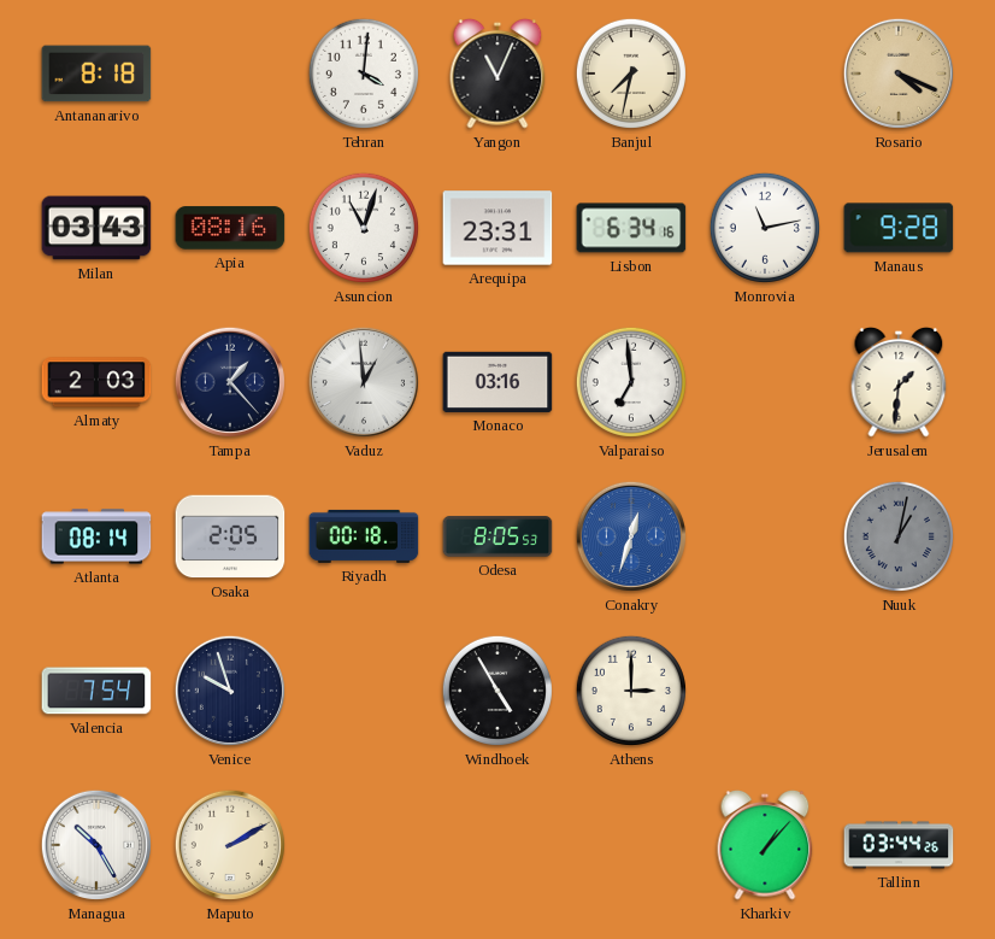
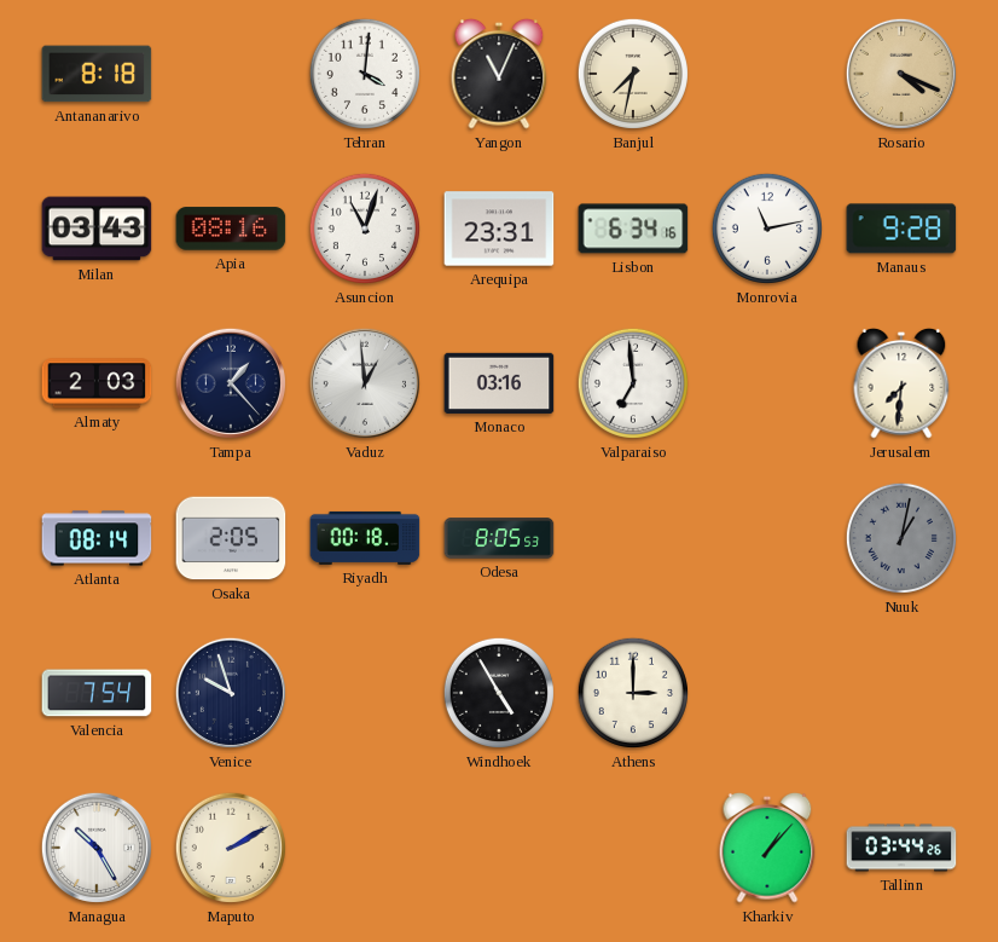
Jerusalem: 1:31 -> 7:31 (901, 383)
Conakry: 12:33 -> none (631, 536)
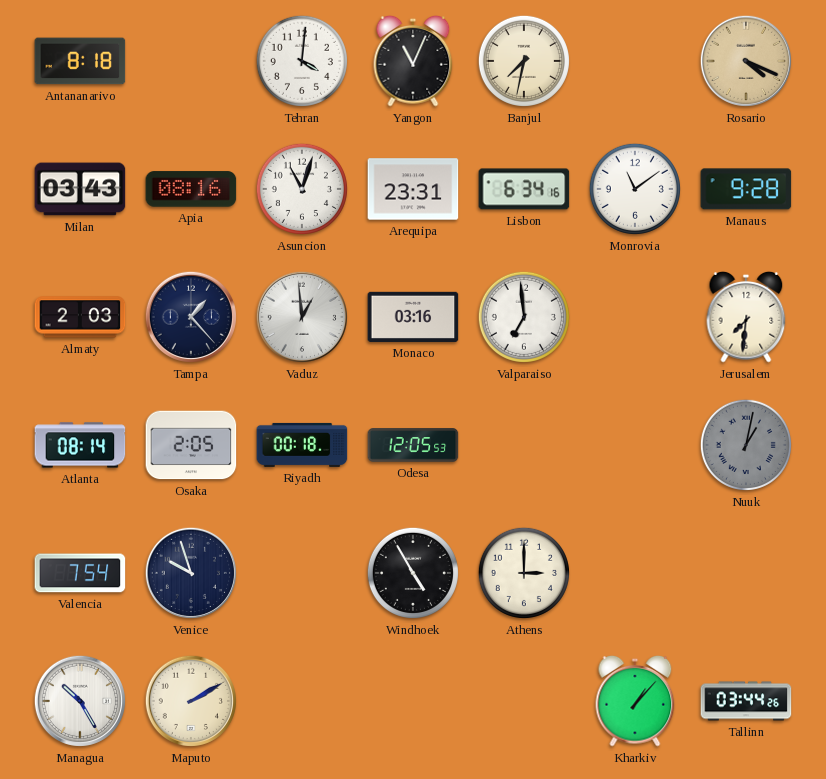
Monrovia: 11:13 -> 11:09 (635, 189)
Odesa: 8:05 -> 12:05 (413, 445)
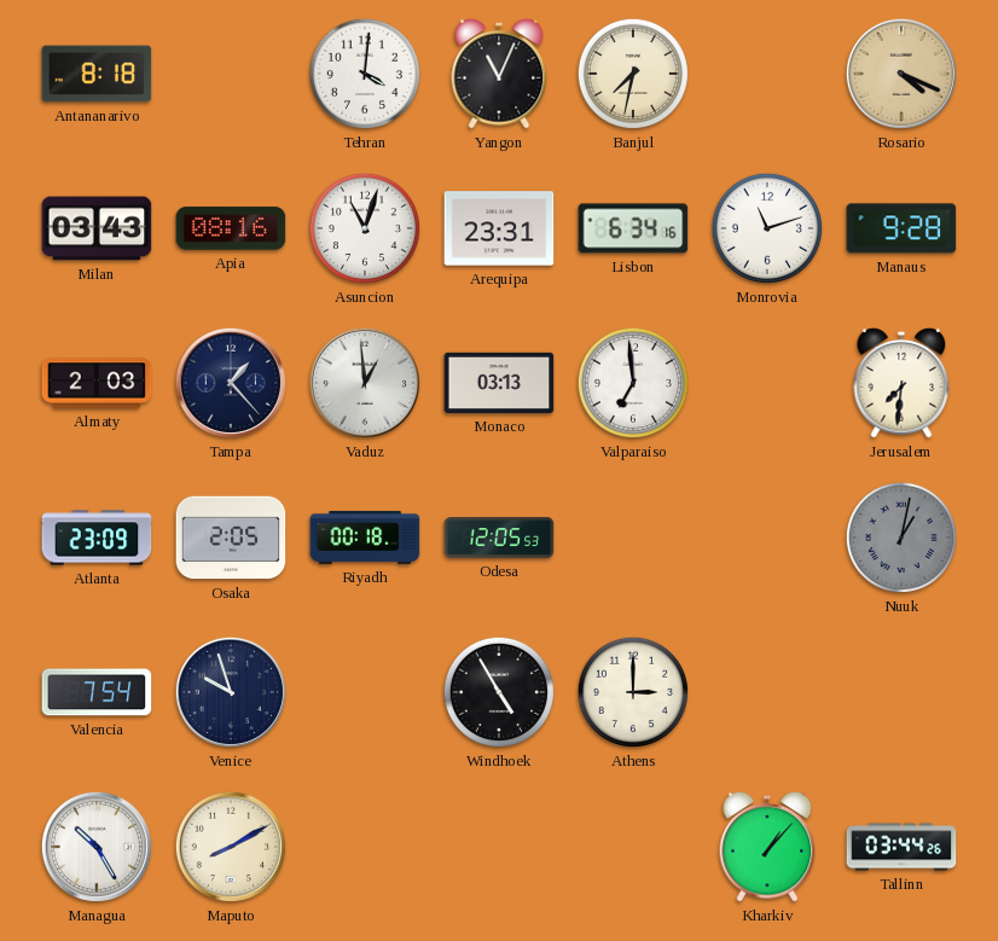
Monrovia: 11:09 -> 11:12 (767, 228)
Monaco: 03:16 -> 03:13 (499, 383)
Atlanta: 08:14 -> 23:09 (97, 538)
Maputo: 2:10 -> 8:10 (231, 847)
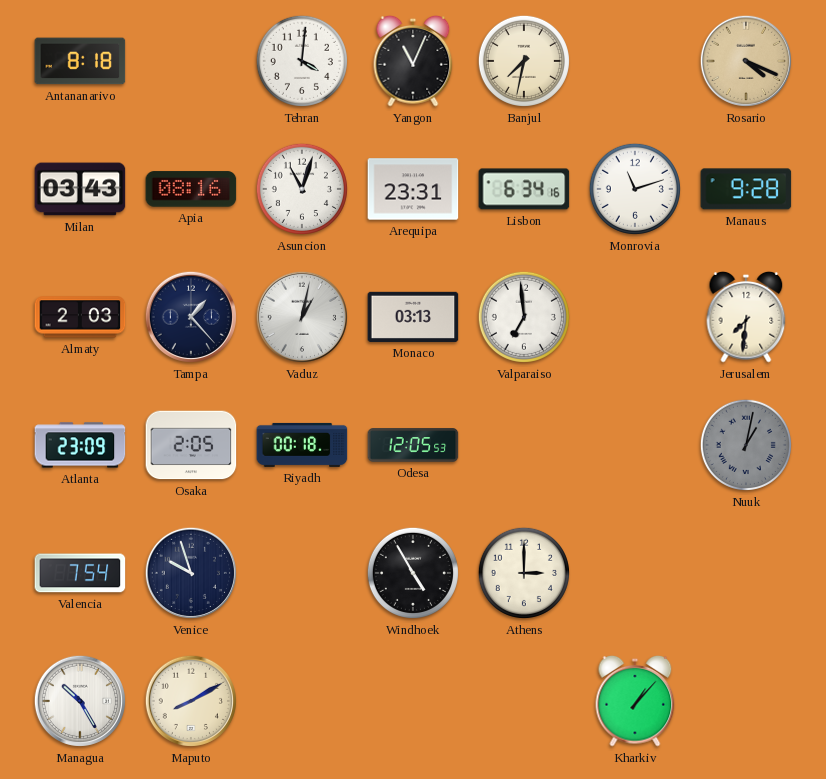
Vaduz: 12:59 -> 1:02 (302, 317)
Tallinn: 03:44 -> none (901, 847)
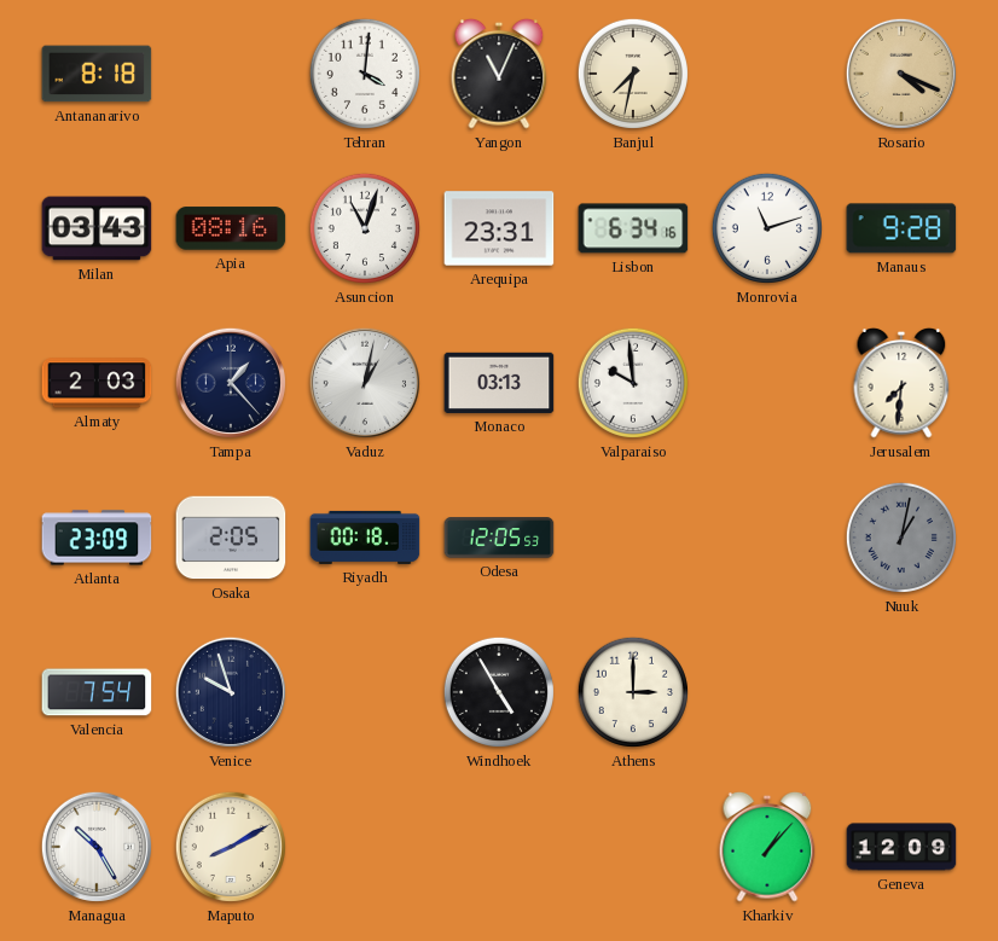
Valparaiso: 6:59 -> 9:59 (633, 383)
Geneva: none -> 12:09 (901, 847)
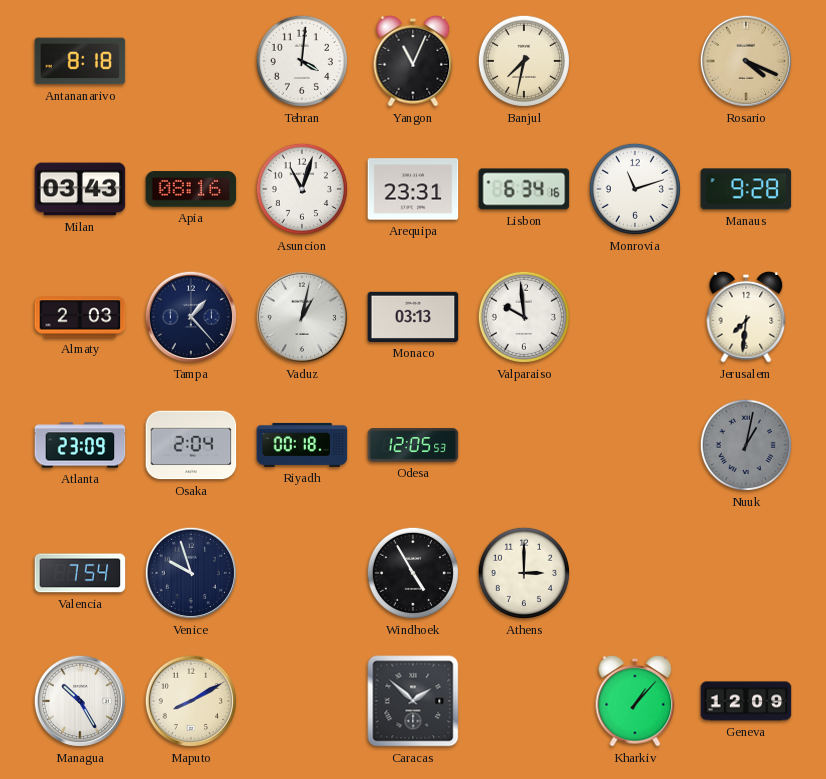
Osaka: 2:05 -> 2:04 (191, 445)
Caracas: none -> 1:52 (413, 701)
